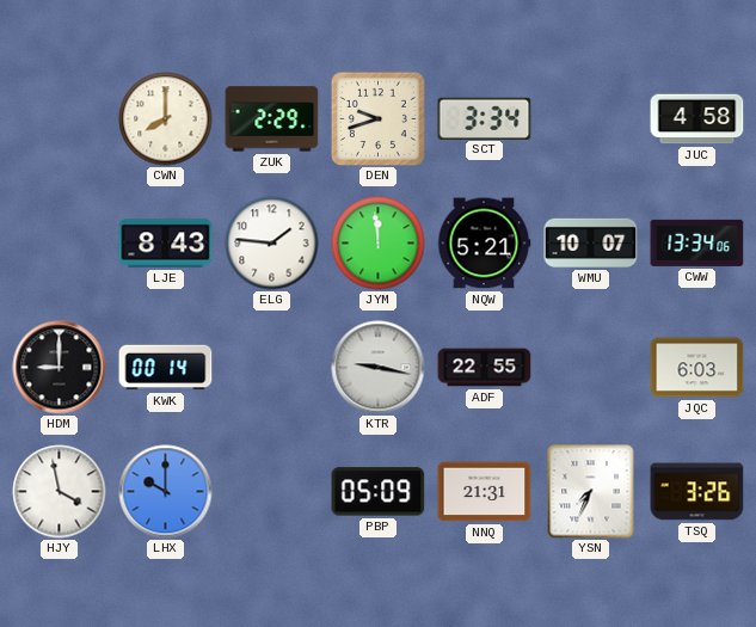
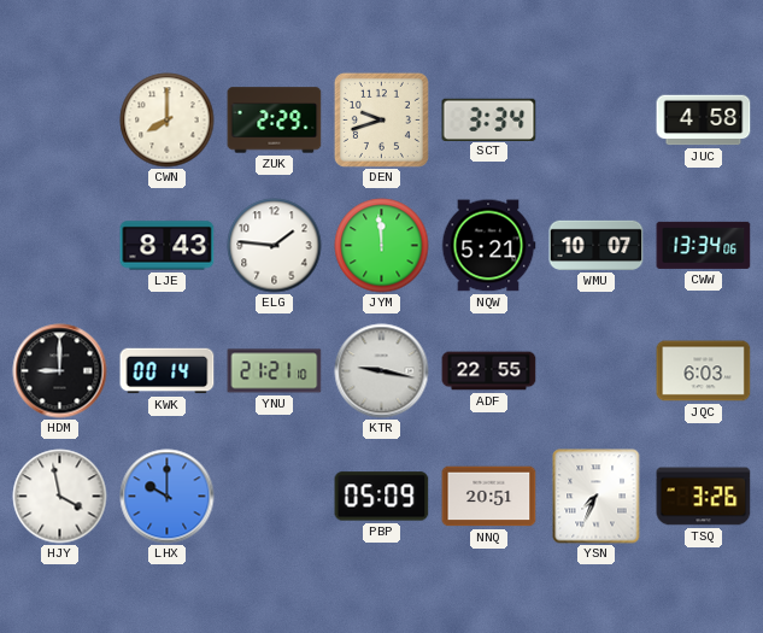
YNU: none -> 21:21 (275, 371)
NNQ: 21:31 -> 20:51 (489, 497)
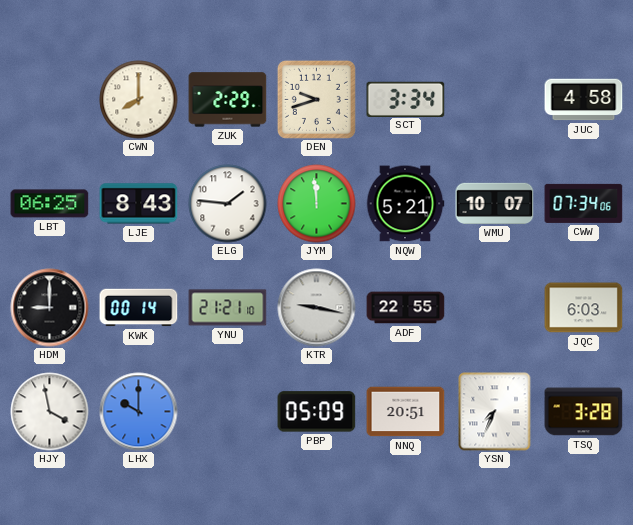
LBT: none -> 06:25 (50, 204)
CWW: 13:34 -> 07:34 (584, 203)
TSQ: 3:26 -> 3:28 (584, 412)
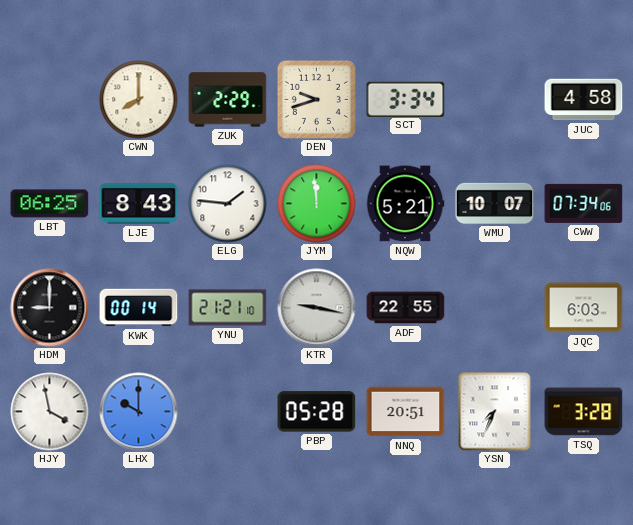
PBP: 05:09 -> 05:28 (317, 412)
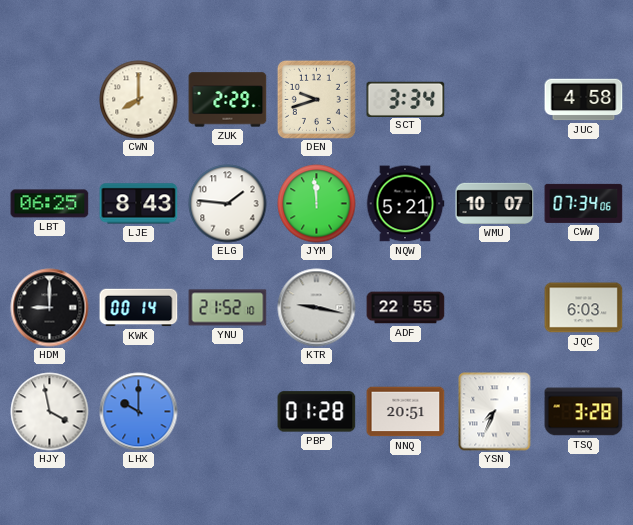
YNU: 21:21 -> 21:52 (228, 308)
PBP: 05:28 -> 01:28 (317, 412)
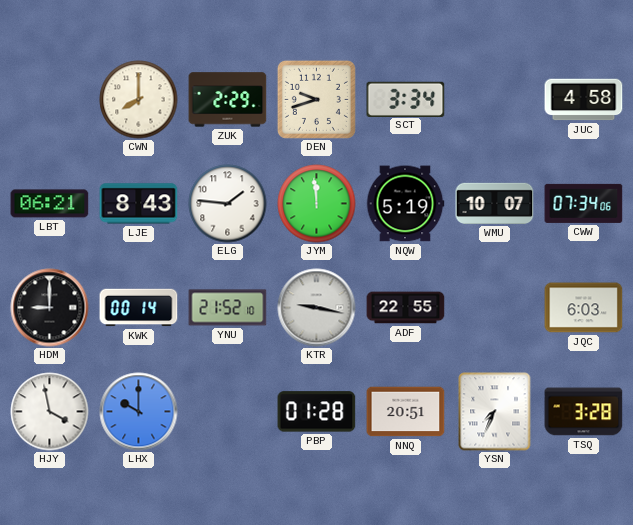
LBT: 06:25 -> 06:21 (50, 204)
NQW: 5:21 -> 5:19 (405, 204)
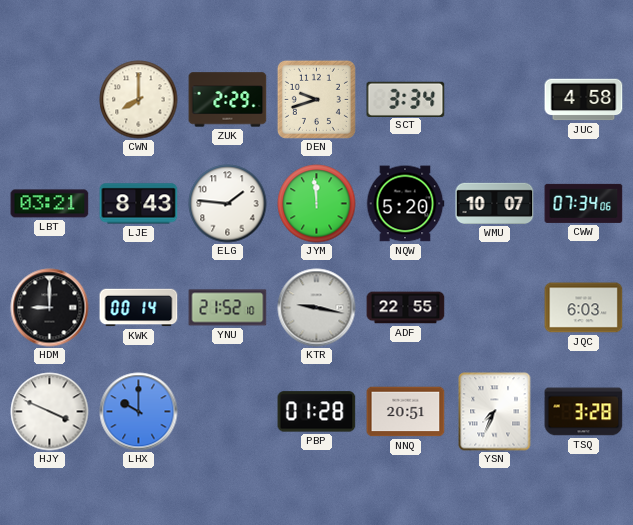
LBT: 06:21 -> 03:21 (50, 204)
NQW: 5:19 -> 5:20 (405, 204)
HJY: 3:58 -> 3:49 (50, 412)
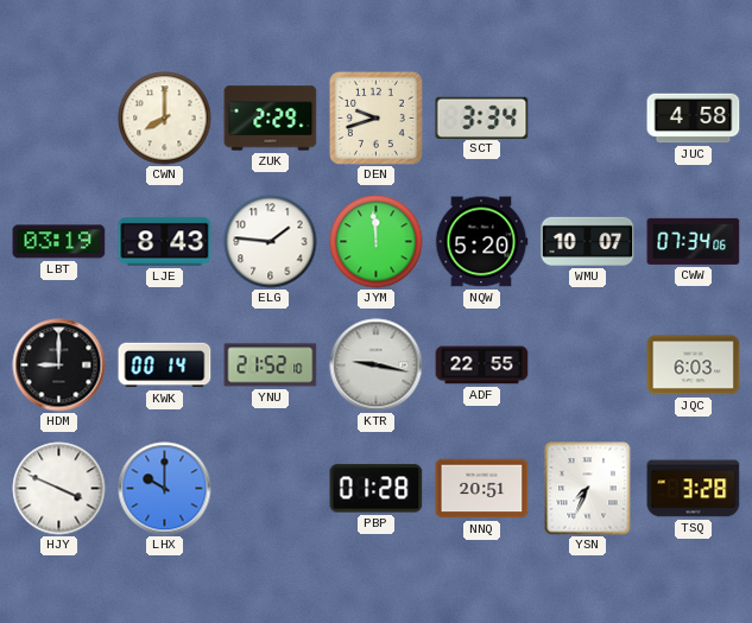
LBT: 03:21 -> 03:19 (59, 242)
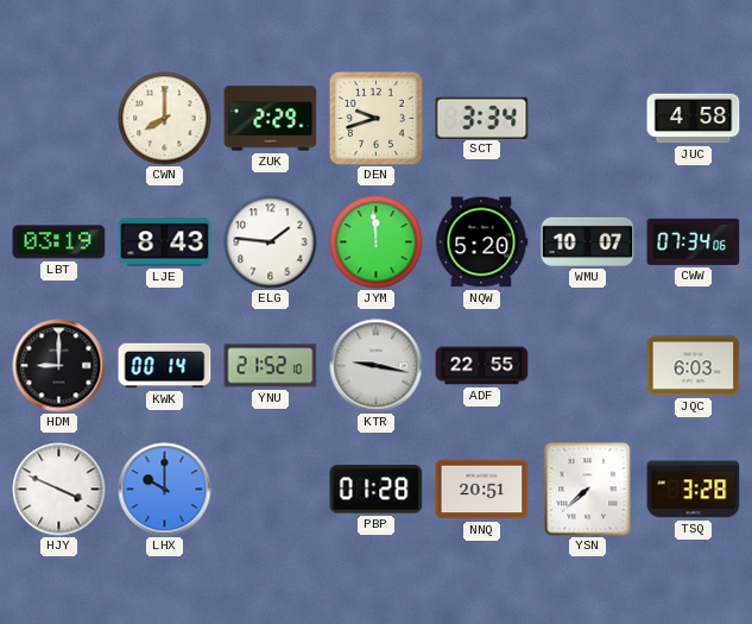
YSN: 7:34 -> 7:38 (588, 490)
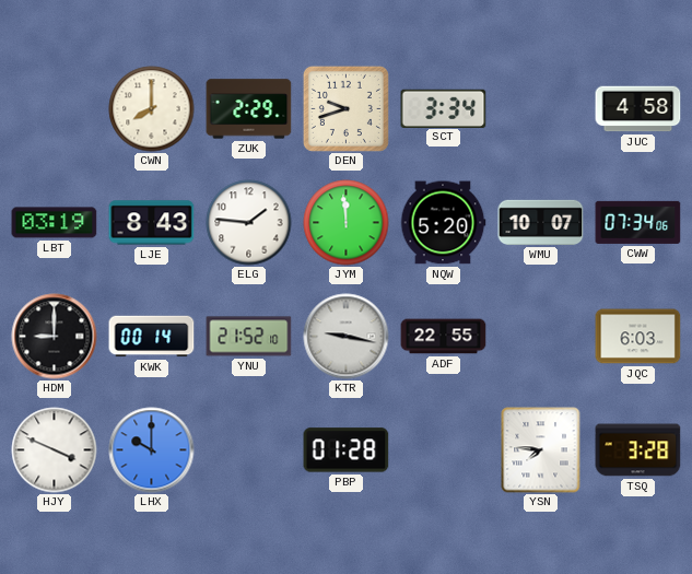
NNQ: 20:51 -> none (482, 490)
YSN: 7:38 -> 7:46 (541, 450)
